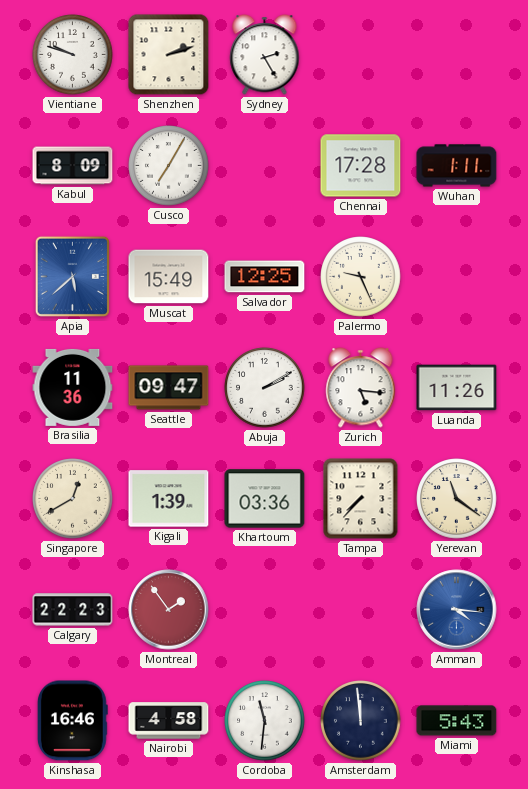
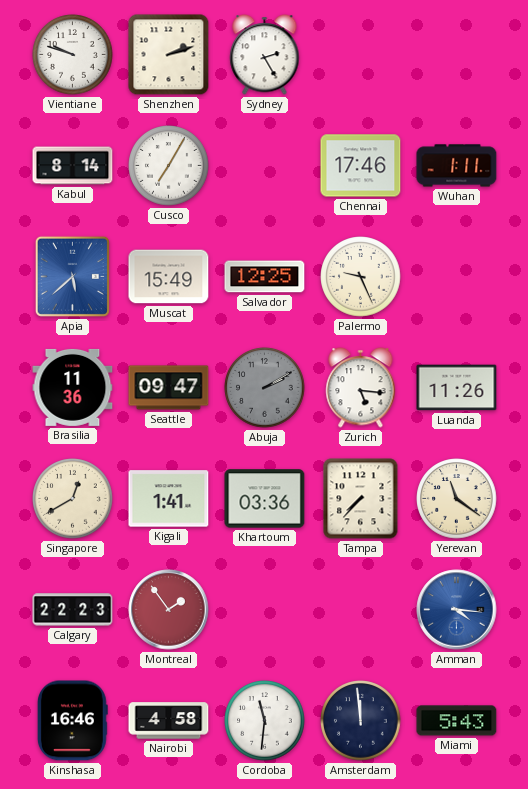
Kabul: 8:09 -> 8:14 (73, 166)
Chennai: 17:28 -> 17:46 (361, 166)
Abuja dial: white -> grey (265, 388)
Kigali: 1:39 -> 1:41 (169, 499)
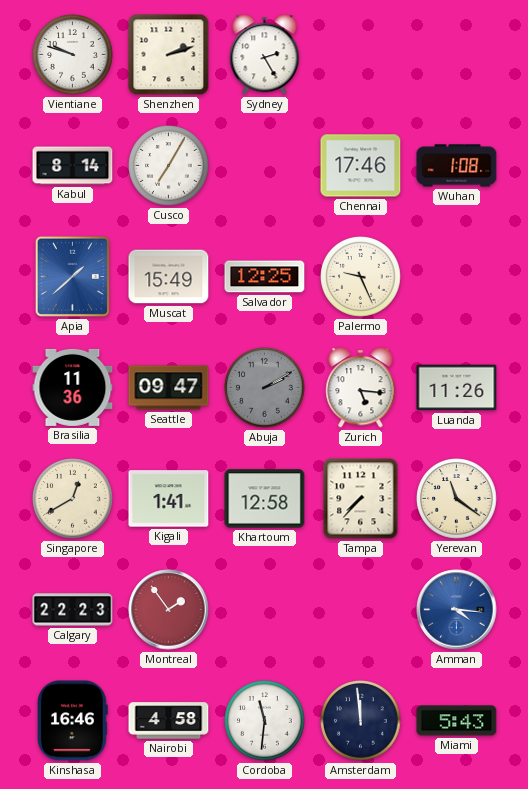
Wuhan: 1:11 -> 1:08 (457, 166)
Apia: 5:38 -> 1:38 (72, 276)
Khartoum: 03:36 -> 12:58 (265, 499)
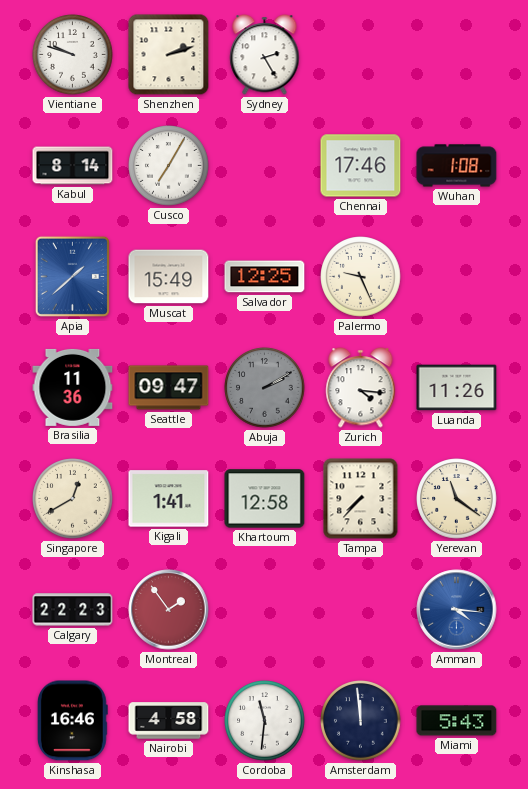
Zurich: 5:16 -> 4:16 (361, 388)
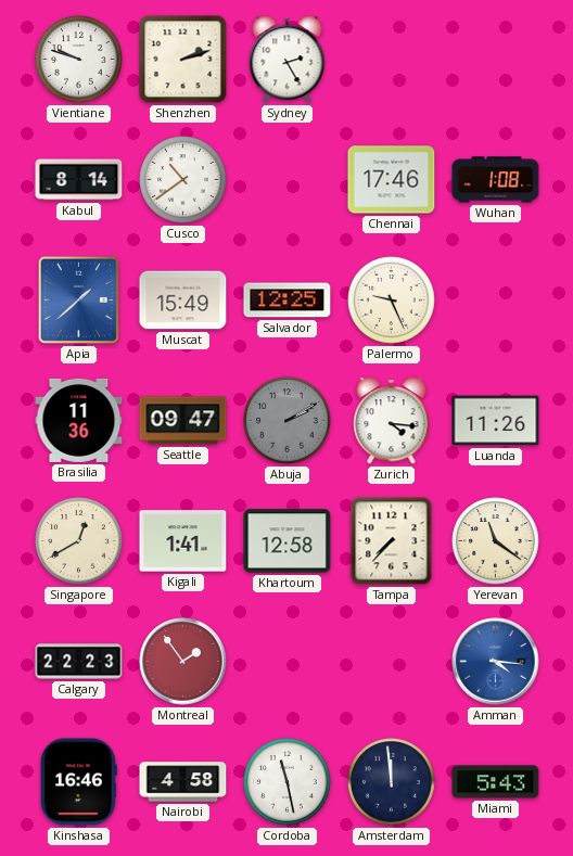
Cusco: 7:05 -> 10:39 (183, 180)
Cordoba: 11:31 -> 11:28 (288, 782)
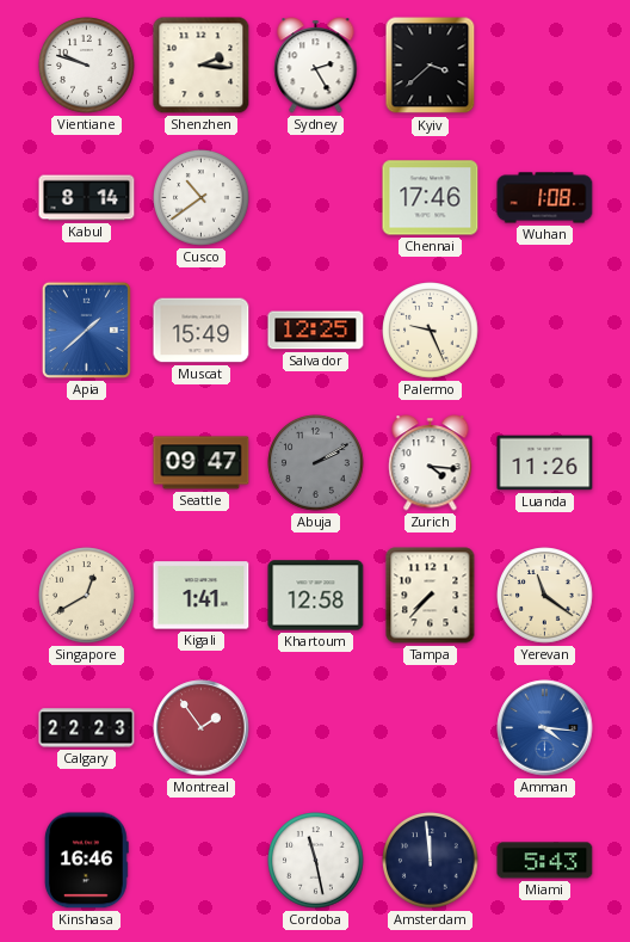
Shenzhen: 2:12 -> 2:16 (202, 66)
Kyiv: none -> 3:38 (431, 66)
Brasilia: 11:36 -> none (79, 420)
Nairobi: 4:58 -> none (183, 782)
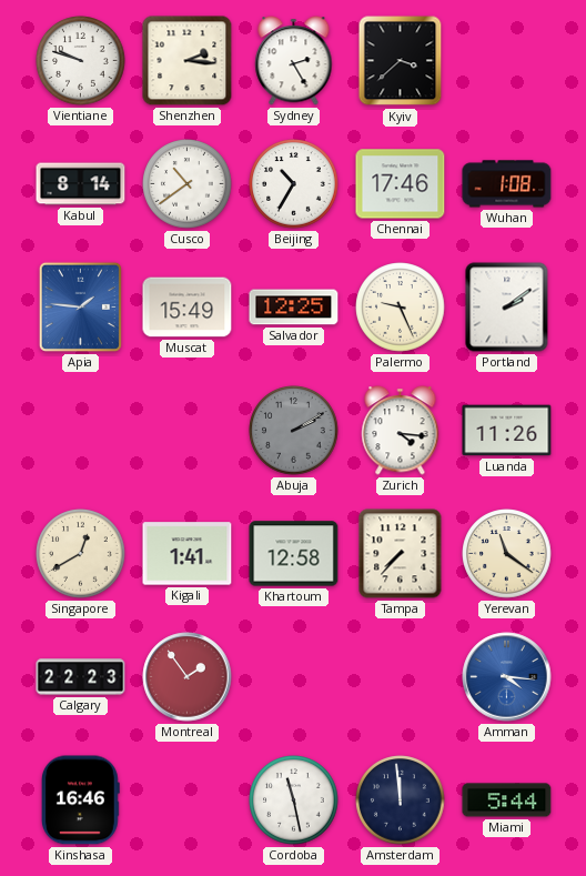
Beijing: none -> 10:35 (294, 184)
Apia: 1:38 -> 1:46 (80, 306)
Portland: none -> 2:09 (507, 308)
Seattle: 09:47 -> none (202, 463)
Miami: 5:43 -> 5:44 (507, 801)
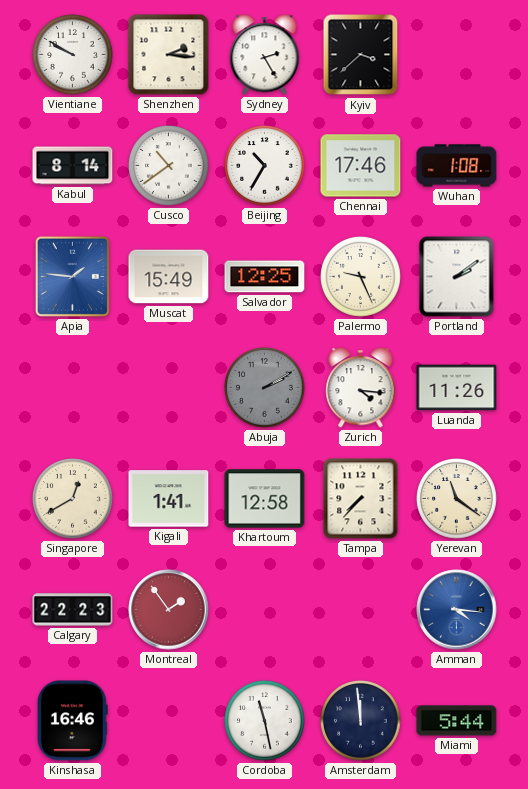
Vientiane: 9:48 -> 9:50 (73, 55)
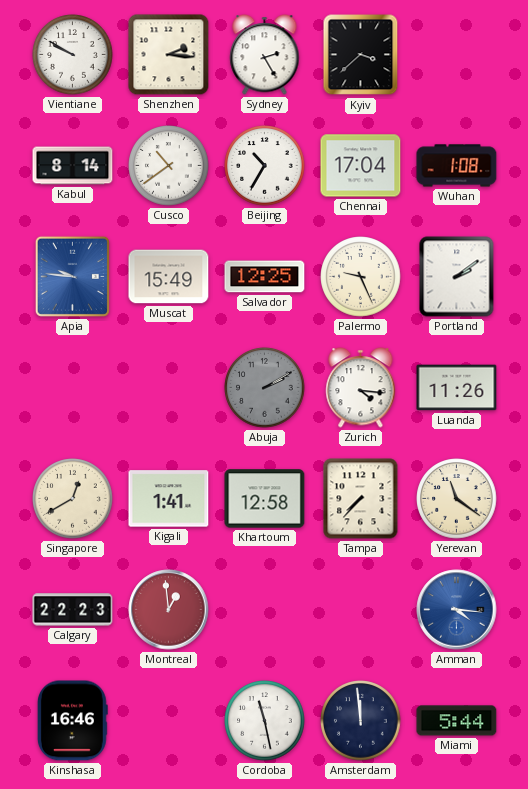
Chennai: 17:46 -> 17:04 (361, 166)
Apia: 1:46 -> 9:46 (72, 276)
Montreal: 1:54 -> 12:59 (169, 610)
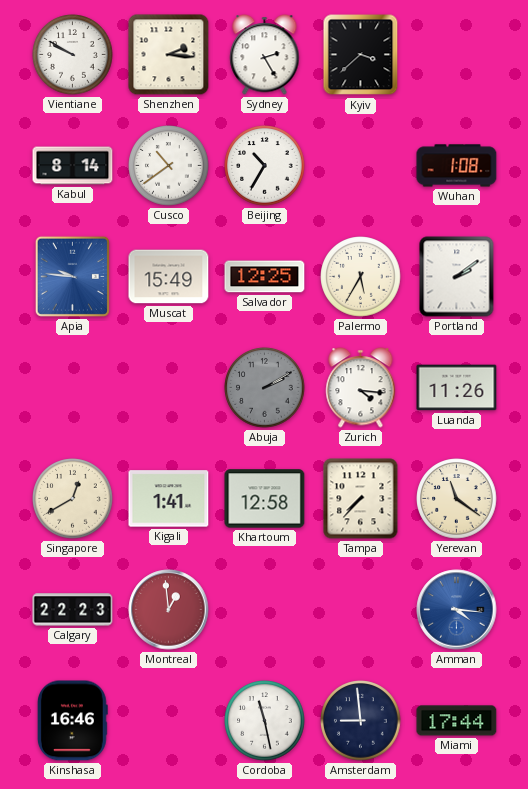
Chennai: 17:04 -> none (361, 166)
Palermo: 9:26 -> 5:35 (361, 277)
Amsterdam: 11:59 -> 8:59 (361, 721)
Miami: 5:44 -> 17:44 (457, 721)
